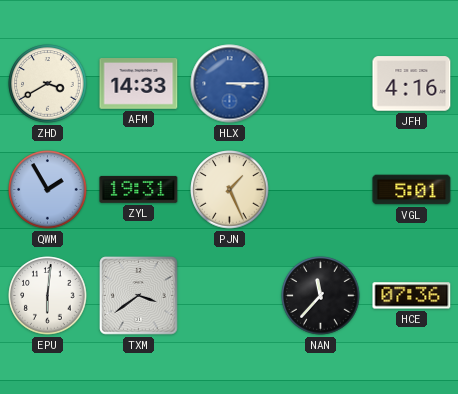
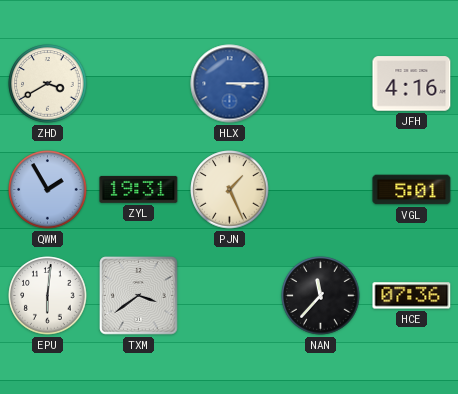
AFM: 14:33 -> none (139, 84)
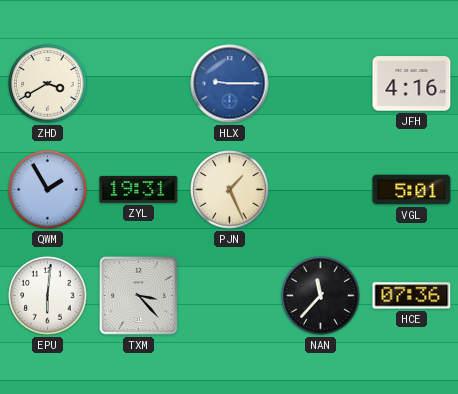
HLX: 3:15 -> 9:15 (230, 84)
TXM: 3:39 -> 3:23 (139, 296)
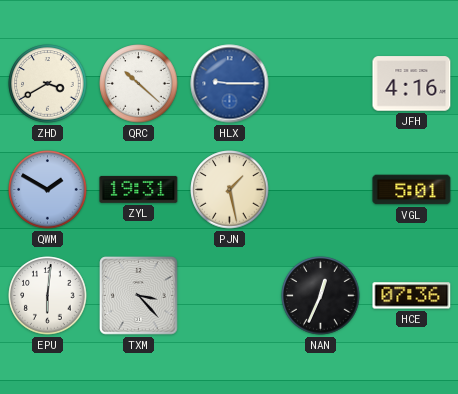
QRC: none -> 10:22 (139, 84)
QWM: 1:55 -> 1:50 (48, 190)
PJN: 1:26 -> 1:28 (230, 190)
NAN: 11:37 -> 12:34 (321, 296)
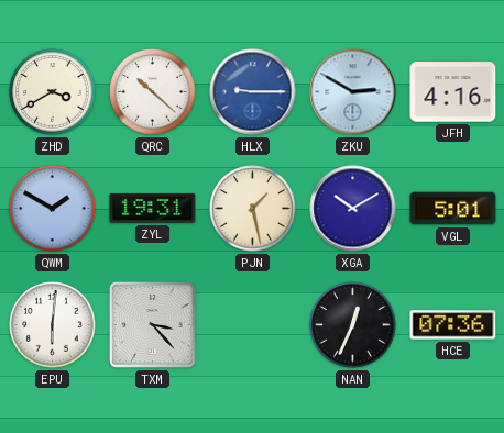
ZKU: none -> 2:50 (353, 92)
XGA: none -> 10:10 (353, 209)
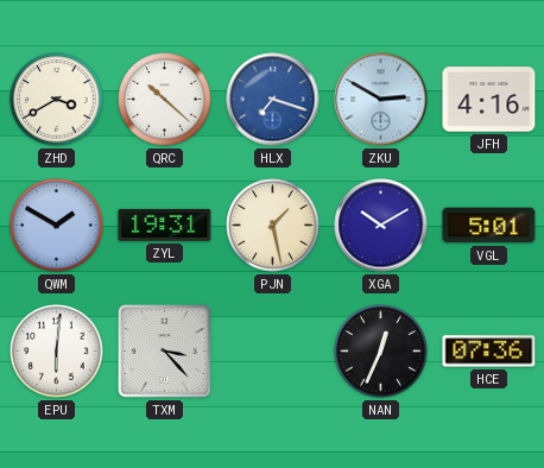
HLX: 9:15 -> 7:18 (273, 100)
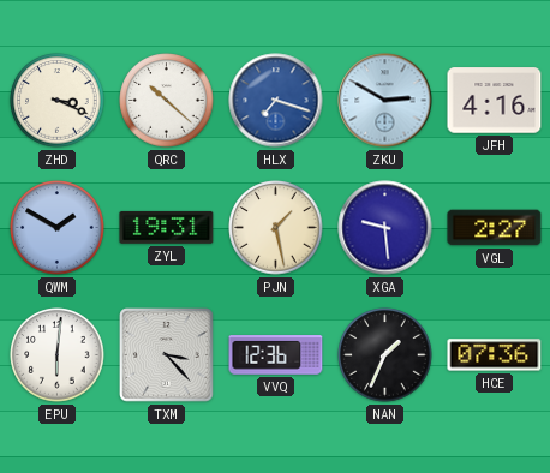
ZHD: 3:40 -> 3:19 (58, 101)
XGA: 10:10 -> 9:29 (385, 228)
VGL: 5:01 -> 2:27 (495, 228)
VVQ: none -> 12:36 (276, 355)
NAN: 12:34 -> 1:34 (385, 355)
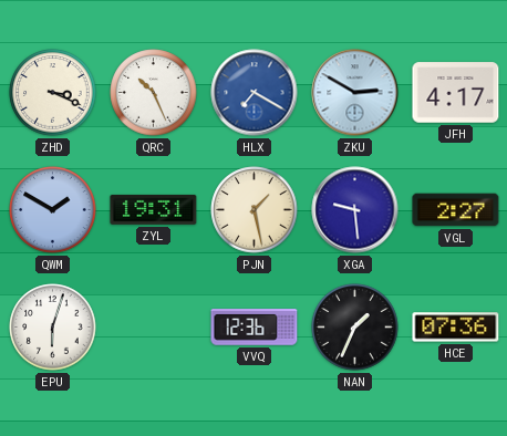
QRC: 10:22 -> 10:26 (154, 93)
HLX: 7:18 -> 7:20 (255, 93)
JFH: 4:16 -> 4:17 (456, 93)
EPU: 6:01 -> 6:03 (53, 328)
TXM: 3:23 -> none (167, 355)
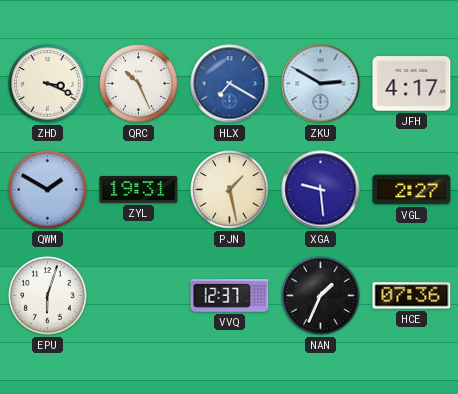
VVQ: 12:36 -> 12:37 (230, 296)
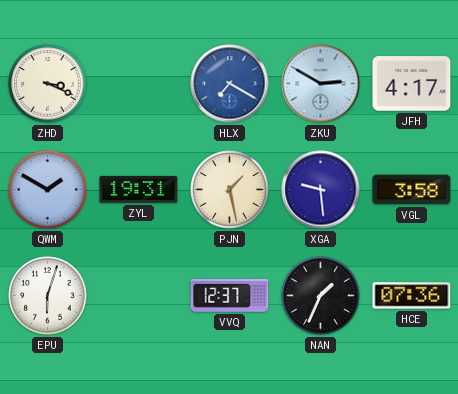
QRC: 10:26 -> none (139, 84)
VGL: 2:27 -> 3:58 (412, 190)
